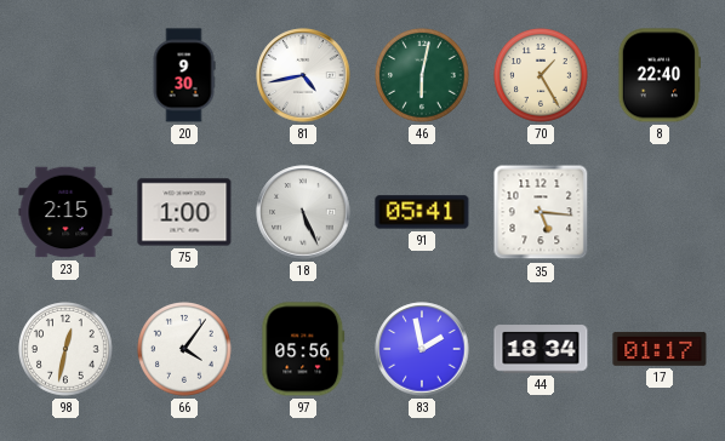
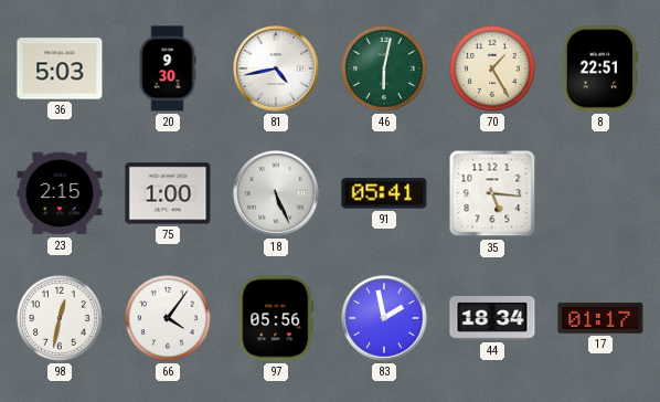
36: none -> 5:03 (60, 68)
8: 22:40 -> 22:51 (599, 68)
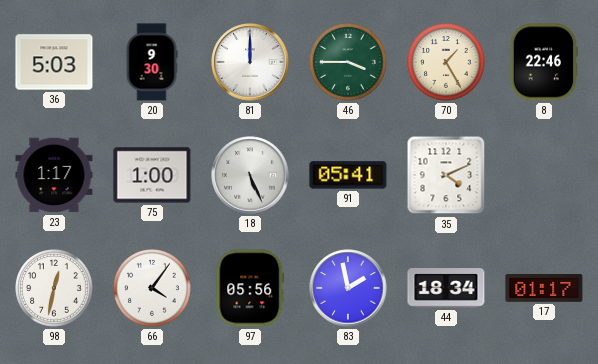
81: 4:43 -> 12:00 (250, 62)
46: 6:02 -> 3:45 (349, 63)
8: 22:51 -> 22:46 (543, 62)
23: 2:15 -> 1:17 (54, 175)
35: 5:16 -> 4:11 (446, 175)
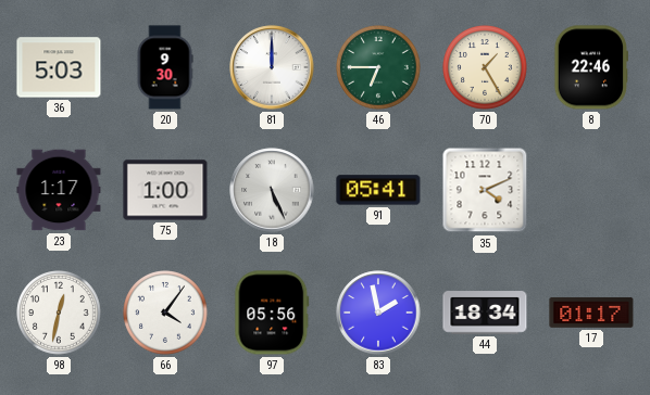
46: 3:45 -> 6:45 (379, 68)
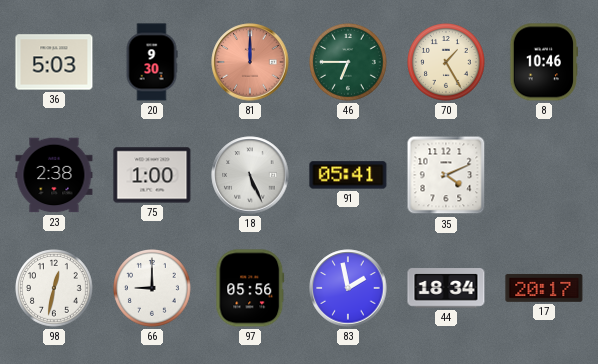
81 dial: white -> salmon (250, 62)
8: 22:46 -> 10:46 (543, 62)
23: 1:17 -> 2:38 (54, 175)
66: 4:06 -> 9:00 (153, 289)
17: 01:17 -> 20:17 (544, 288)
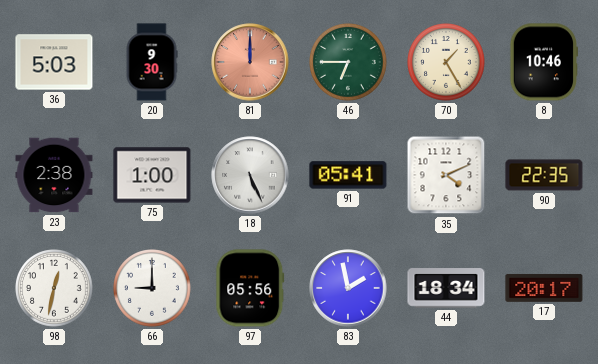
90: none -> 22:35 (544, 175)
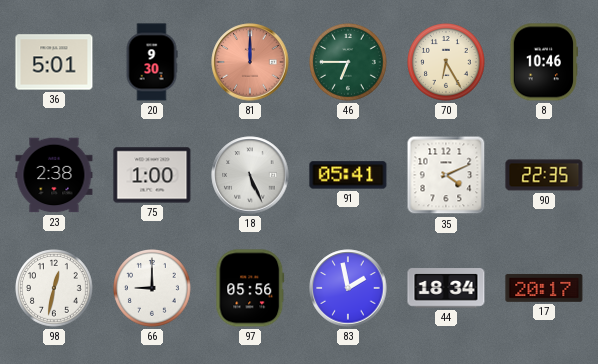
36: 5:03 -> 5:01 (54, 62)
70: 1:25 -> 6:25 (447, 63)
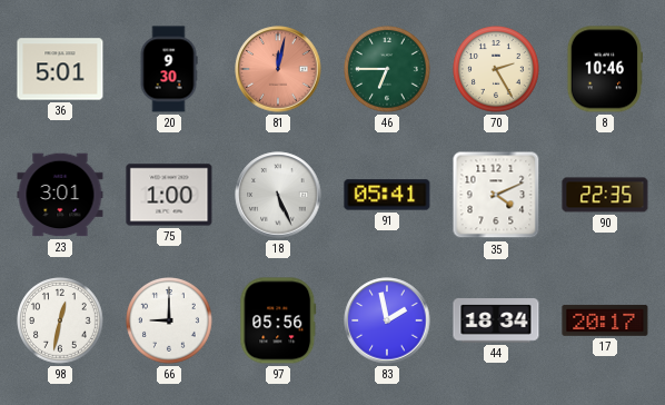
81: 12:00 -> 12:02 (278, 69)
70: 6:25 -> 2:25 (497, 70)
23: 2:38 -> 3:01 (60, 195)
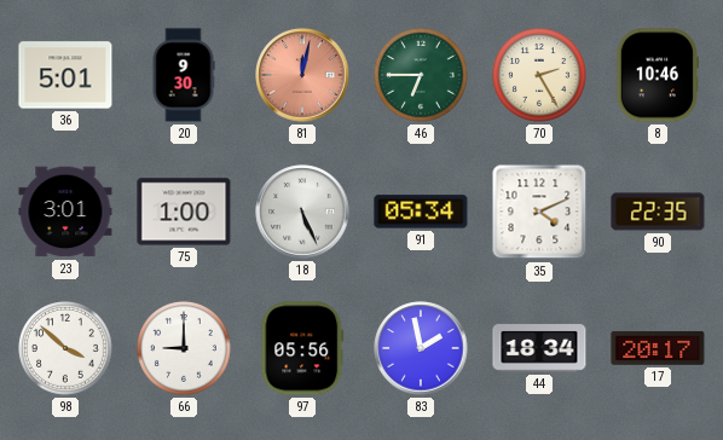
91: 05:41 -> 05:34 (421, 212)
98: 12:32 -> 3:52 (66, 349)
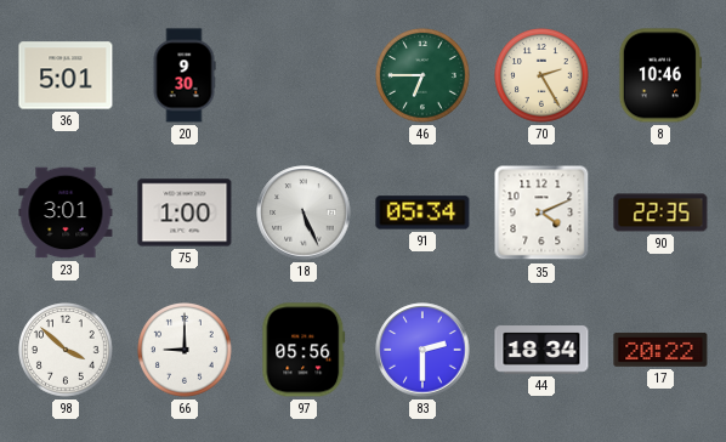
81: 12:02 -> none (302, 75)
83: 1:58 -> 2:30 (422, 350)
17: 20:17 -> 20:22 (660, 350)
